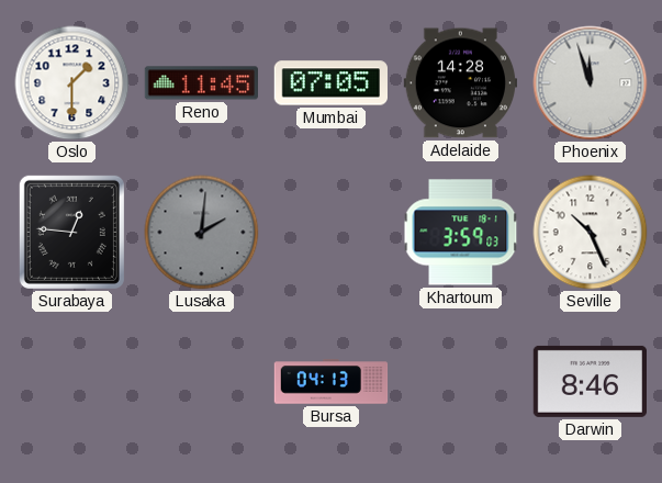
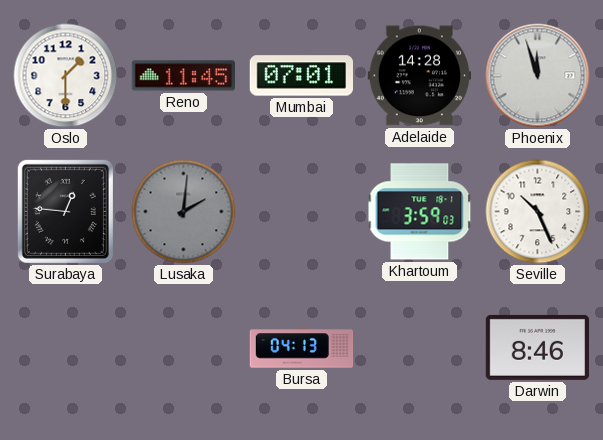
Mumbai: 07:05 -> 07:01 (301, 76)
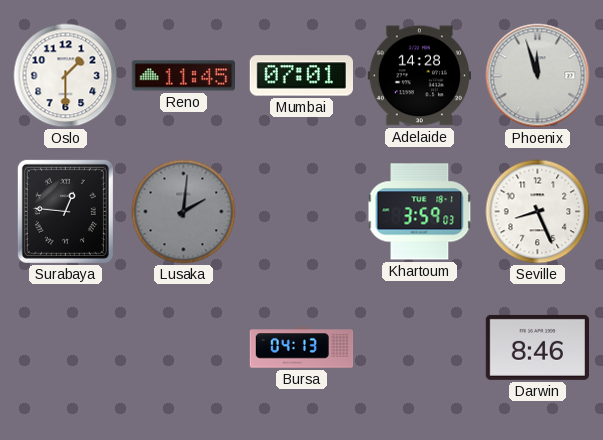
Seville: 10:26 -> 8:26 (538, 212)
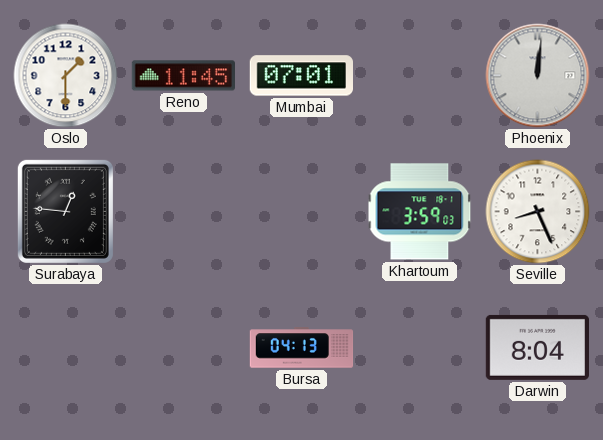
Adelaide: 14:28 -> none (419, 76)
Phoenix: 11:57 -> 12:01 (538, 76)
Lusaka: 2:01 -> none (184, 212)
Darwin: 8:46 -> 8:04 (537, 347)
